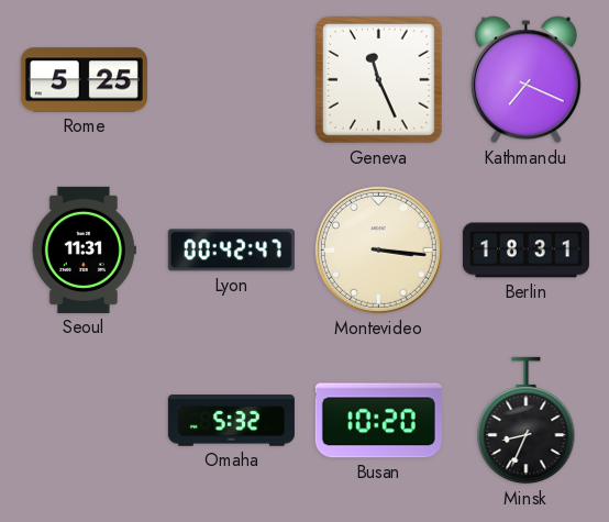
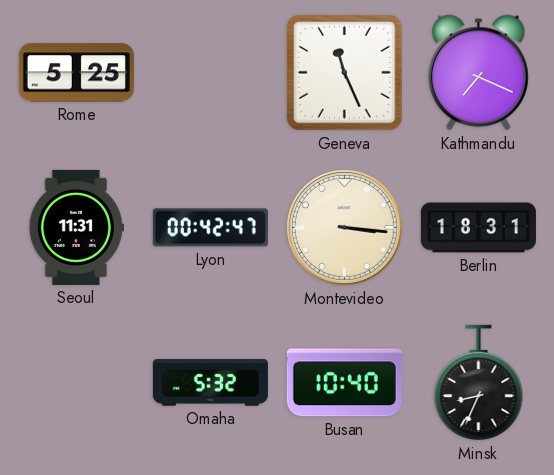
Busan: 10:20 -> 10:40 (344, 383)
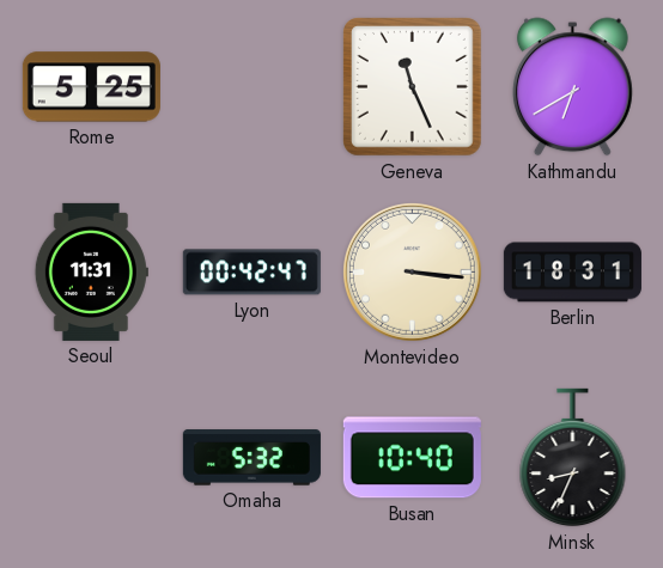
Kathmandu: 7:19 -> 6:40 (572, 87)
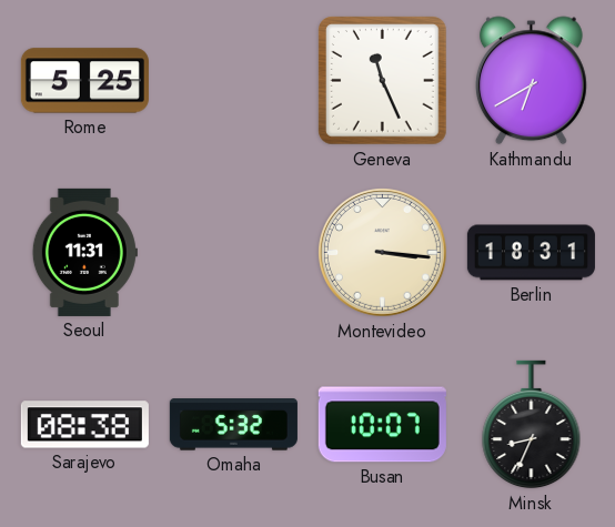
Lyon: 00:42 -> none (251, 273)
Sarajevo: none -> 08:38 (84, 425)
Busan: 10:40 -> 10:07 (382, 425)
